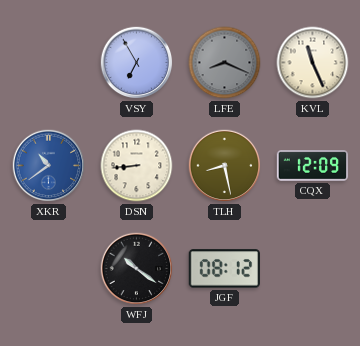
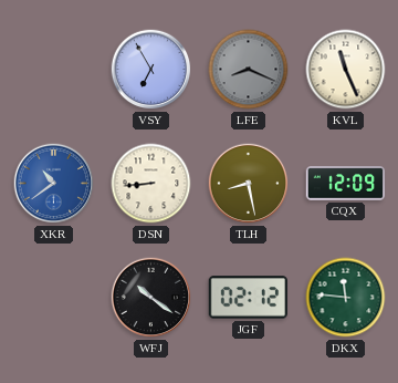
JGF: 08:12 -> 02:12 (248, 298)
DKX: none -> 11:46 (346, 298)
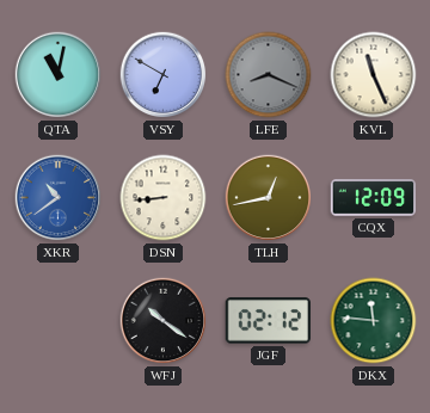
QTA: none -> 11:02 (59, 75)
VSY: 6:55 -> 6:50 (164, 75)
TLH: 8:28 -> 12:43 (269, 198)
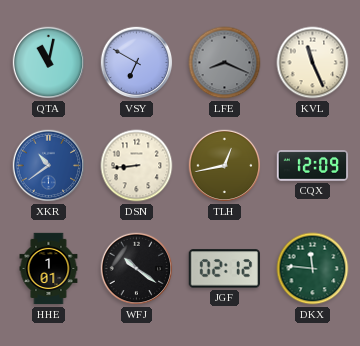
HHE: none -> 1:01 (49, 269)
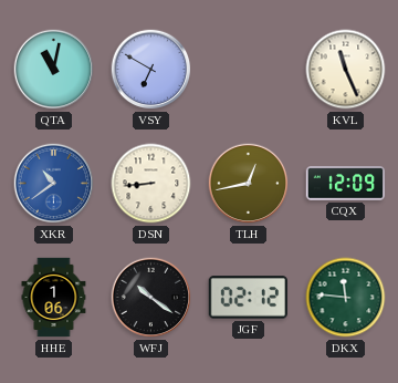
LFE: 8:19 -> none (225, 63)
HHE: 1:01 -> 1:06 (54, 298)
